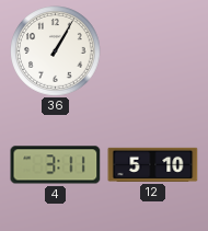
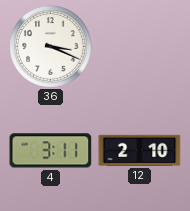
36: 1:05 -> 3:19 (51, 47)
12: 5:10 -> 2:10 (140, 150)
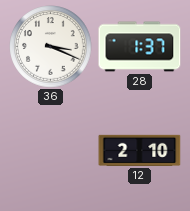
28: none -> 1:37 (140, 47)
4: 3:11 -> none (51, 151)
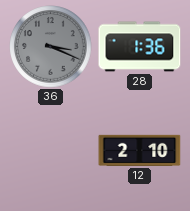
36 dial: white -> grey (51, 47)
28: 1:37 -> 1:36 (140, 47)
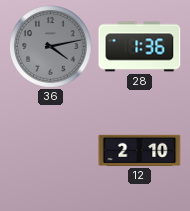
36: 3:19 -> 4:13 (51, 47)
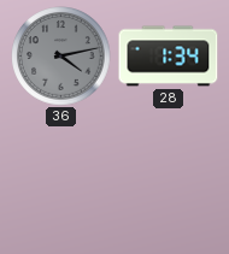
28: 1:36 -> 1:34 (169, 57)
12: 2:10 -> none (140, 150)
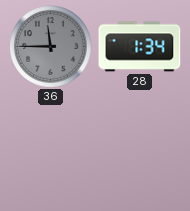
36: 4:13 -> 11:45 (51, 47)
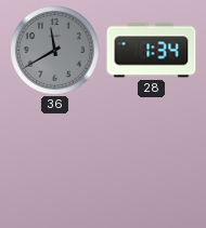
36: 11:45 -> 11:40 (55, 51)
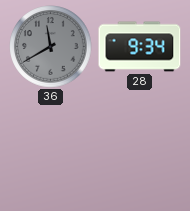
28: 1:34 -> 9:34 (140, 47)
